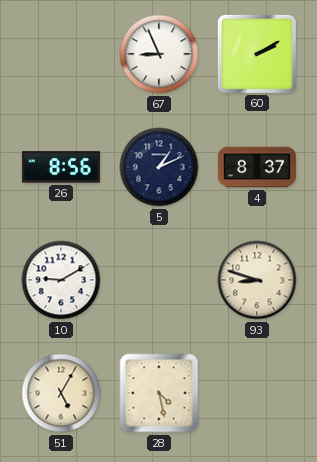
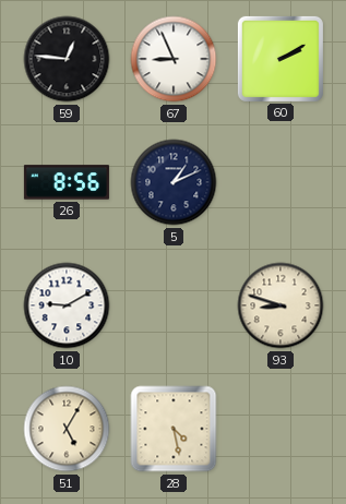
59: none -> 12:46 (67, 59)
4: 8:37 -> none (257, 167)
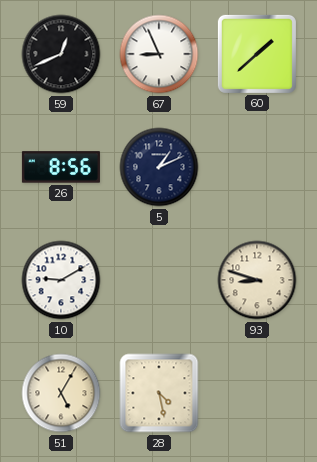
59: 12:46 -> 12:41 (61, 54)
60: 2:10 -> 1:38 (257, 54)
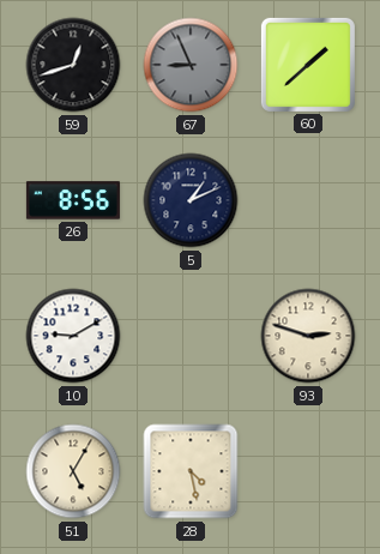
59: 12:41 -> 12:42 (73, 65)
67 dial: white -> grey (191, 65)
93: 8:48 -> 2:48 (308, 336)
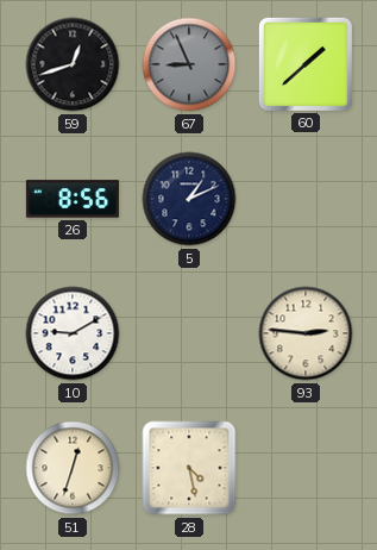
93: 2:48 -> 2:46 (306, 333)
51: 5:05 -> 12:33 (73, 468)
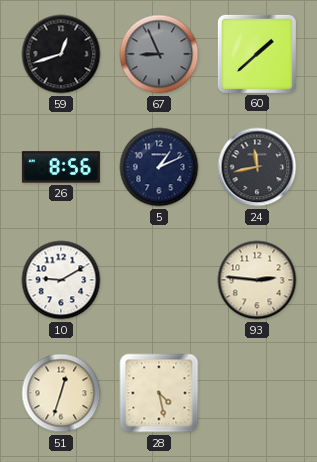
24: none -> 11:43 (257, 167)
